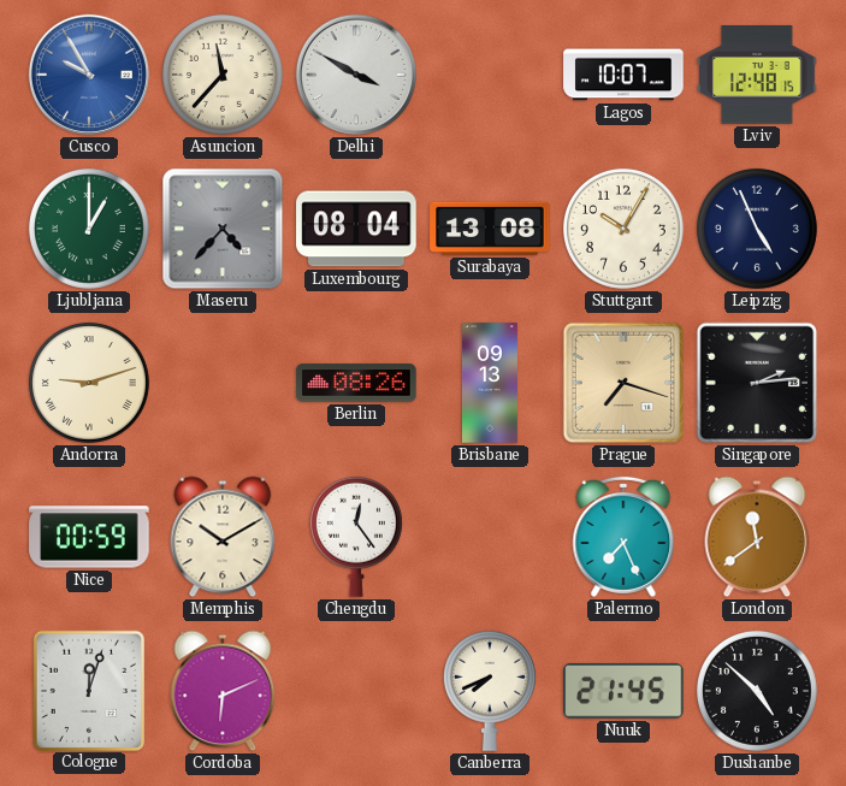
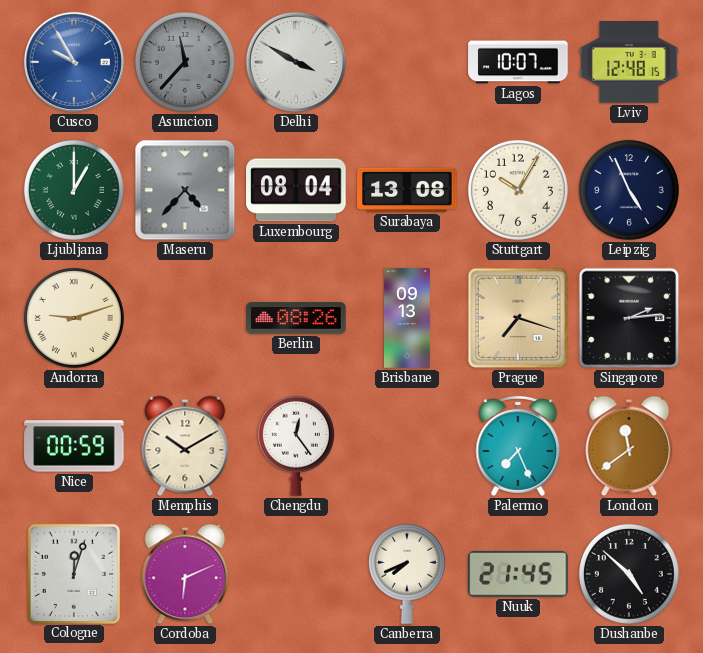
Asuncion dial: cream -> grey (185, 62)
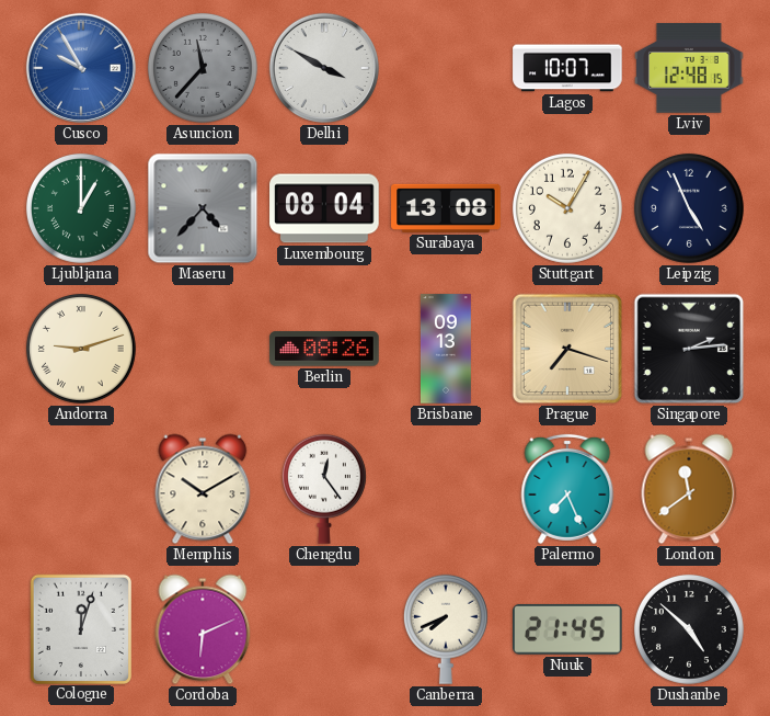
Nice: 00:59 -> none (74, 446)
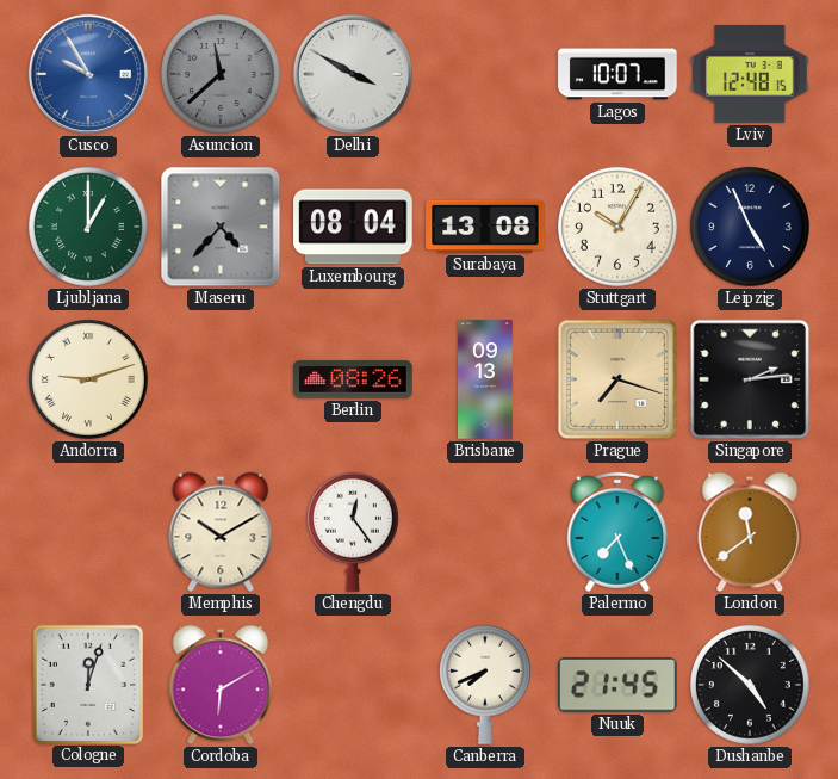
Asuncion: 11:37 -> 11:38 (221, 74)
Cordoba: 6:11 -> 6:10 (221, 685)
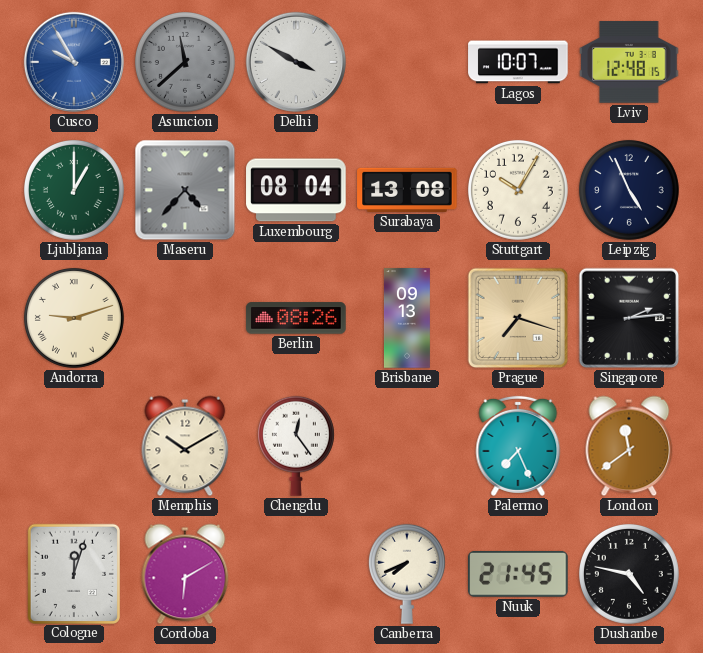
Dushanbe: 4:52 -> 4:47 (629, 574)
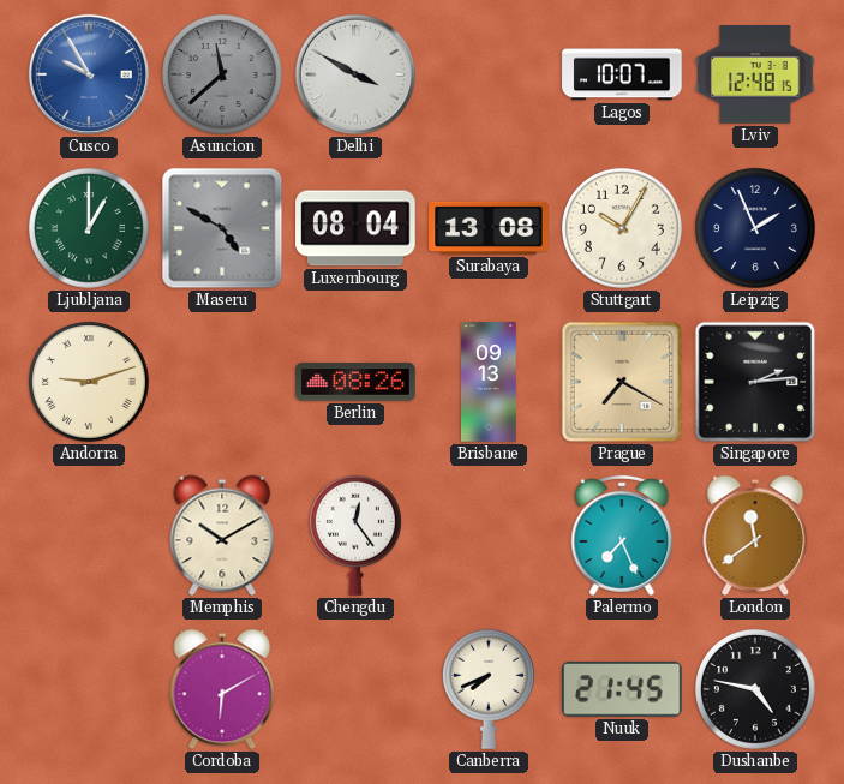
Maseru: 4:37 -> 4:50 (222, 228)
Leipzig: 4:56 -> 1:56 (755, 228)
Prague: 7:18 -> 7:20 (622, 382)
Cologne: 12:03 -> none (73, 573)
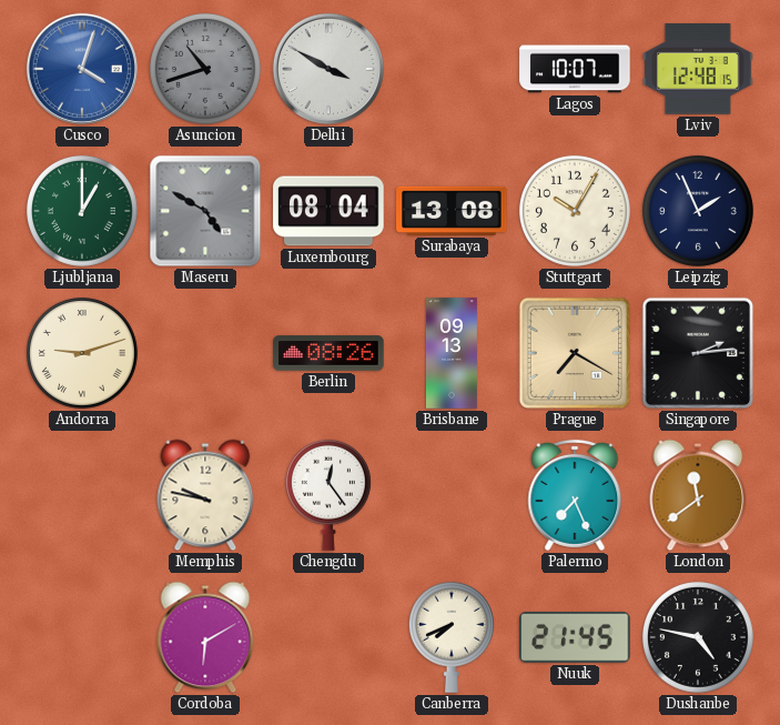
Cusco: 9:55 -> 4:03 (82, 69)
Asuncion: 11:38 -> 10:42 (205, 69)
Memphis: 10:10 -> 9:47 (205, 495)
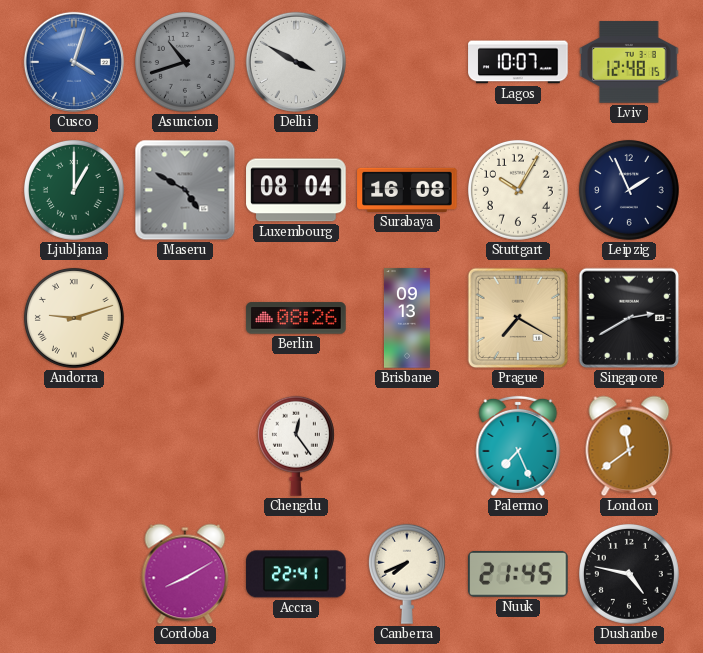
Surabaya: 13:08 -> 16:08 (407, 190)
Singapore: 2:14 -> 2:40 (629, 318)
Memphis: 9:47 -> none (205, 495)
Cordoba: 6:10 -> 8:10 (185, 574)
Accra: none -> 22:41 (296, 574)
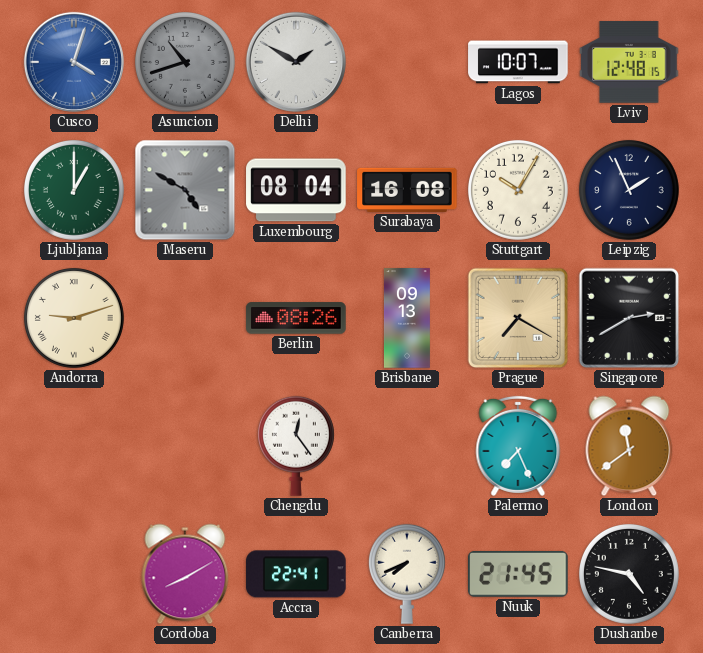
Delhi: 3:50 -> 1:50 (296, 62)
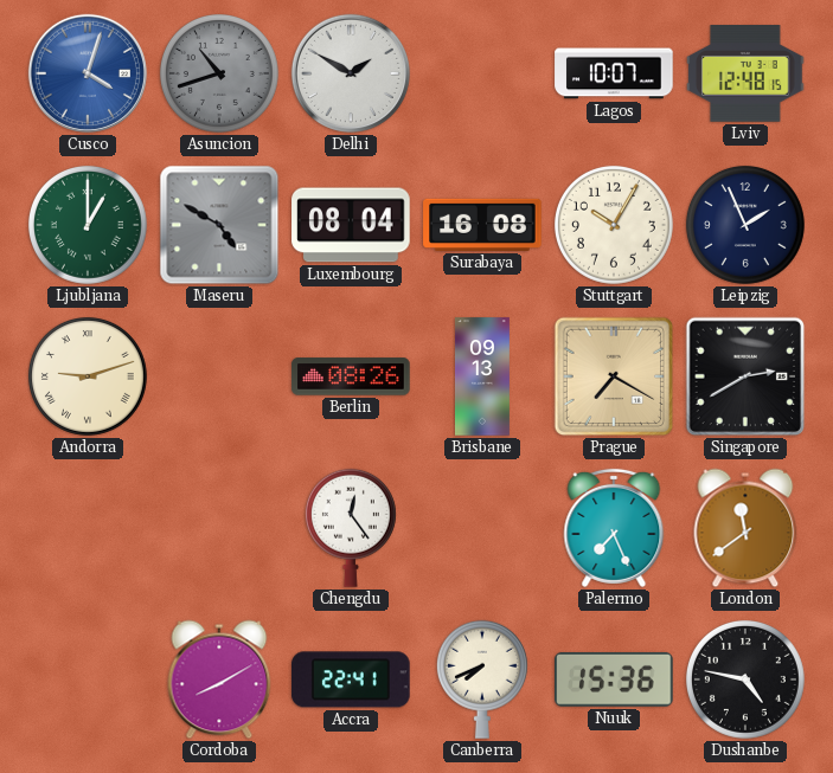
Nuuk: 21:45 -> 15:36 (614, 679)
